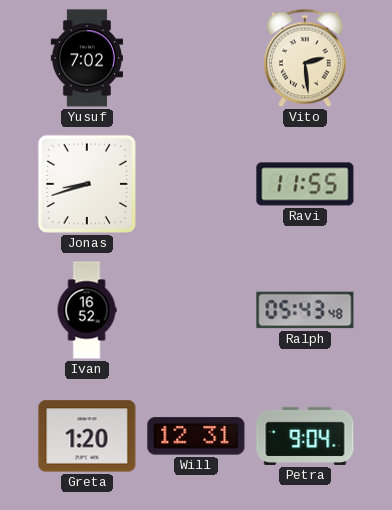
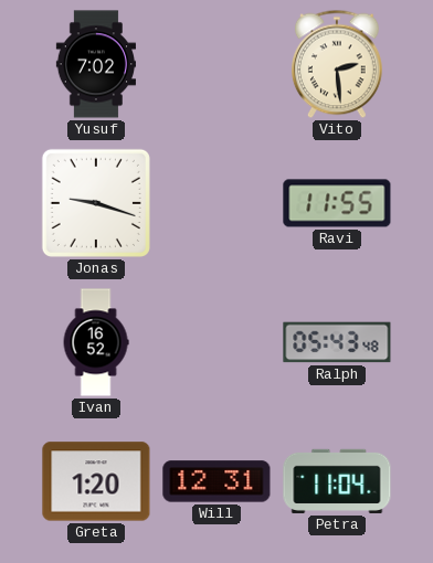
Jonas: 8:42 -> 9:18 (96, 203)
Petra: 9:04 -> 11:04 (337, 481)
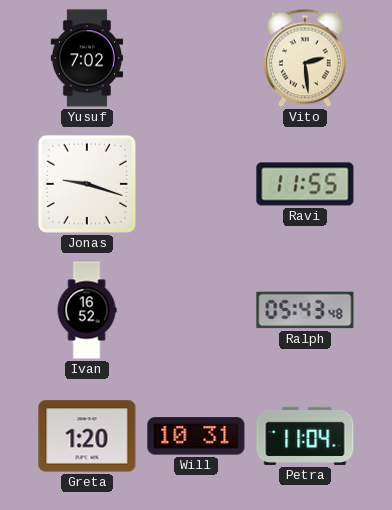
Will: 12:31 -> 10:31 (196, 436)
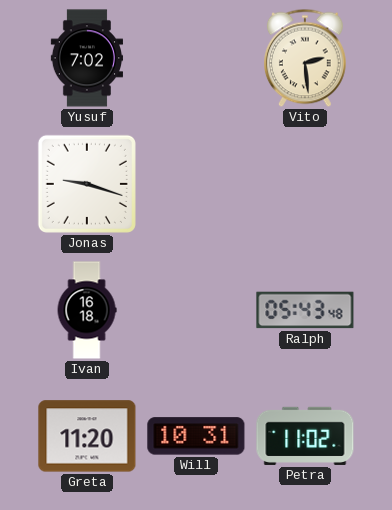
Ravi: 11:55 -> none (305, 184)
Ivan: 16:52 -> 16:18 (87, 310)
Greta: 1:20 -> 11:20 (87, 436)
Petra: 11:04 -> 11:02 (305, 436)
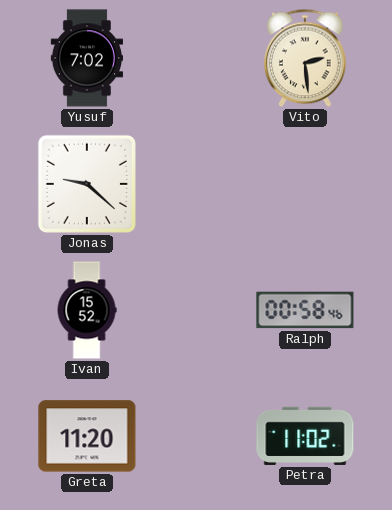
Jonas: 9:18 -> 9:22 (87, 184)
Ivan: 16:18 -> 15:52 (87, 310)
Ralph: 05:43 -> 00:58 (305, 310)
Will: 10:31 -> none (196, 436)
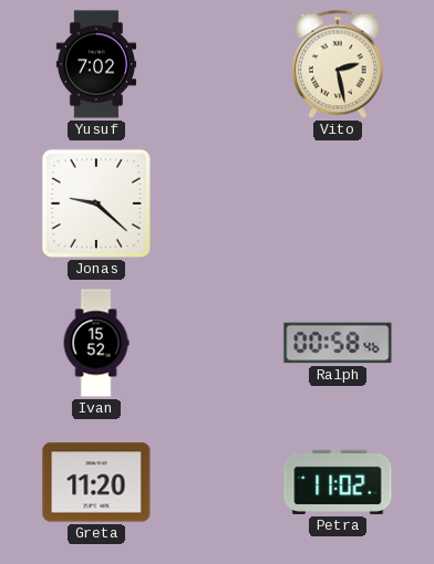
Vito: 2:29 -> 2:28 (339, 64)
